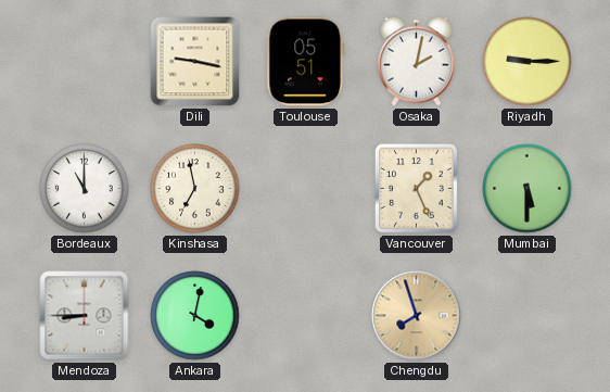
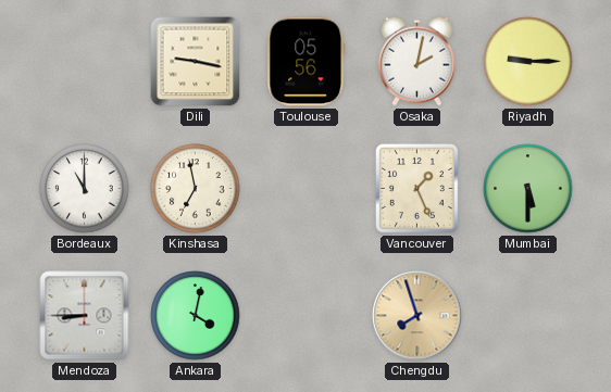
Toulouse: 05:51 -> 05:56 (307, 62)
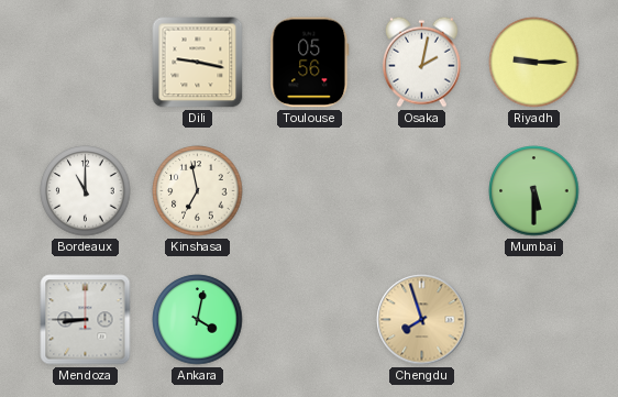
Vancouver: 1:26 -> none (416, 188)
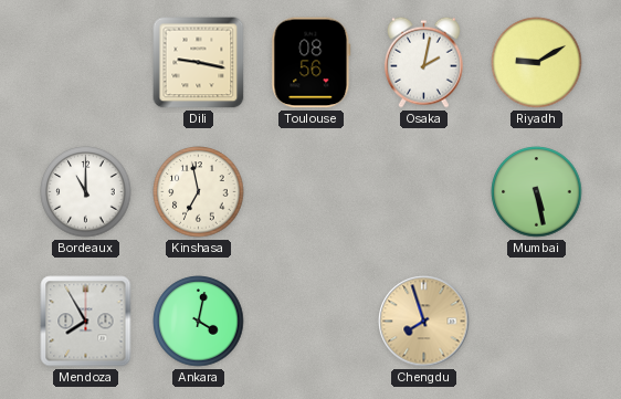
Toulouse: 05:56 -> 08:56 (312, 63)
Riyadh: 9:15 -> 9:10 (537, 63)
Mumbai: 5:30 -> 5:28 (537, 192)
Mendoza: 8:45 -> 7:55 (86, 322)
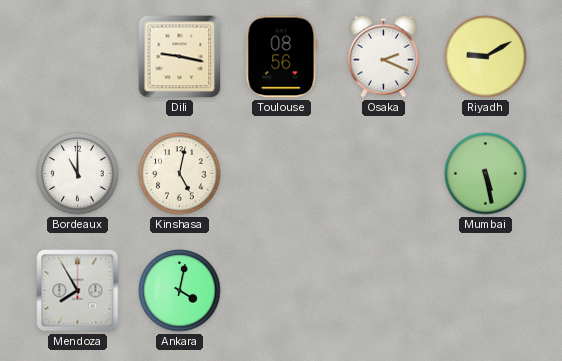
Osaka: 2:02 -> 2:19 (383, 56)
Kinshasa: 6:58 -> 5:02 (180, 174)
Chengdu: 7:57 -> none (424, 322)
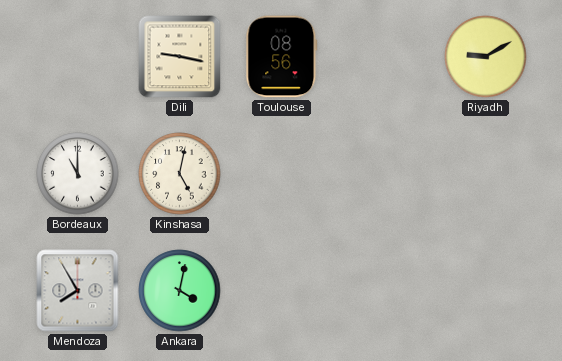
Osaka: 2:19 -> none (383, 56)
Mumbai: 5:28 -> none (486, 174)
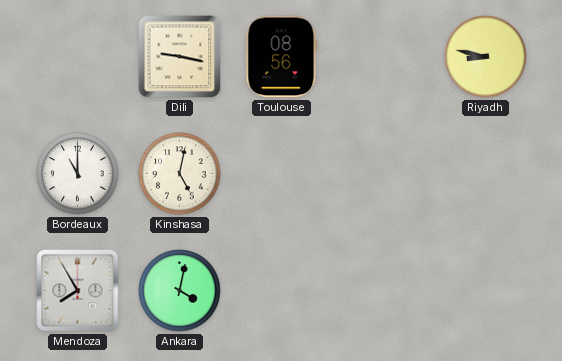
Riyadh: 9:10 -> 8:47 (486, 57)
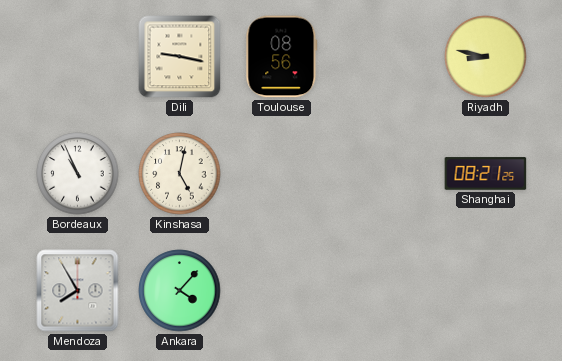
Bordeaux: 11:00 -> 10:56 (78, 174)
Shanghai: none -> 08:21 (486, 174)
Ankara: 4:02 -> 4:07 (180, 291)
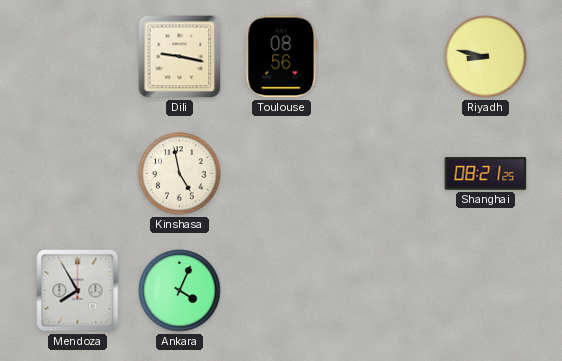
Bordeaux: 10:56 -> none (78, 174)
Kinshasa: 5:02 -> 4:58 (180, 174)
Ankara: 4:07 -> 4:04 (180, 291)
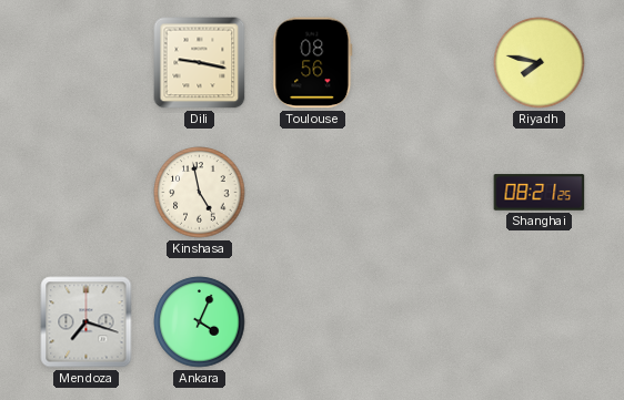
Riyadh: 8:47 -> 7:47 (540, 63)
Mendoza: 7:55 -> 7:18 (87, 322)
